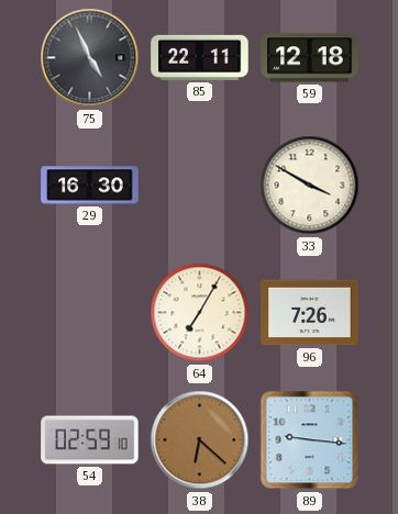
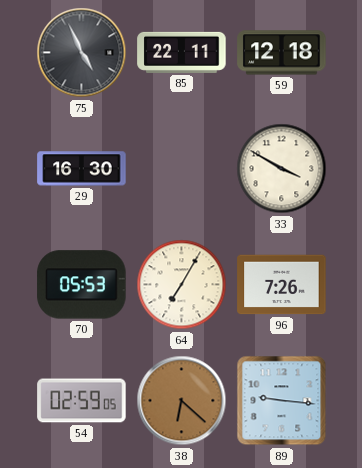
70: none -> 05:53 (82, 285)
54: 02:59:10 -> 02:59:05 (82, 401)
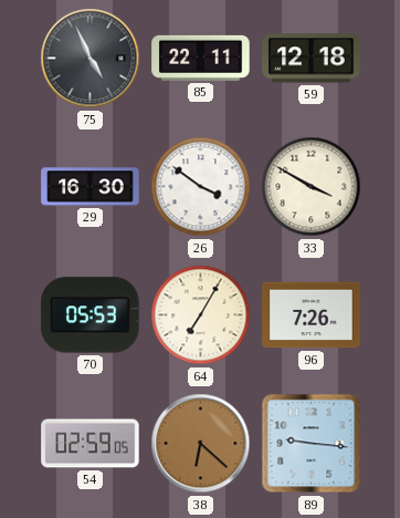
26: none -> 3:51 (201, 187)
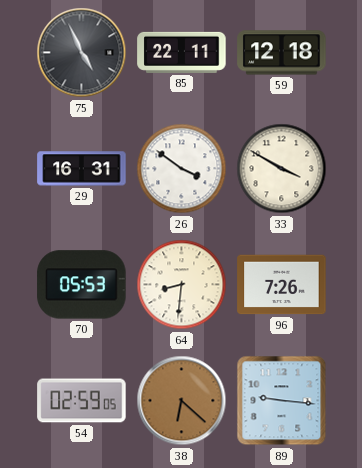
29: 16:30 -> 16:31 (82, 169)
64: 7:05 -> 8:31 (182, 285)
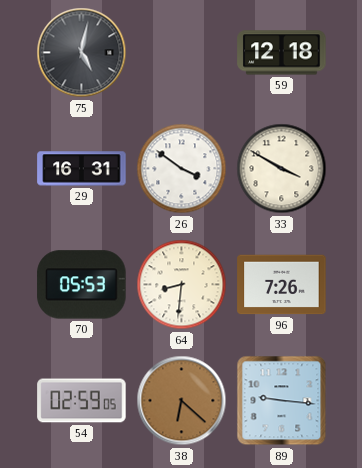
75: 4:56 -> 5:02 (82, 53)
85: 22:11 -> none (182, 52)
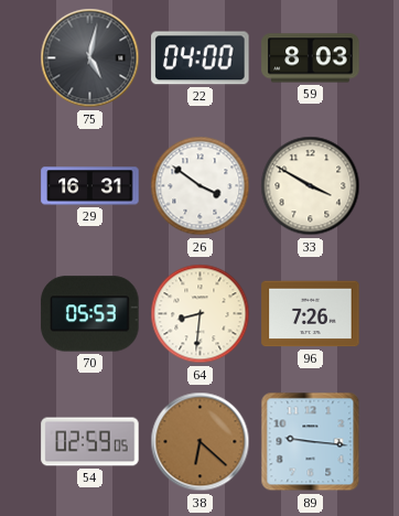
22: none -> 04:00 (201, 58)
59: 12:18 -> 8:03 (311, 58)
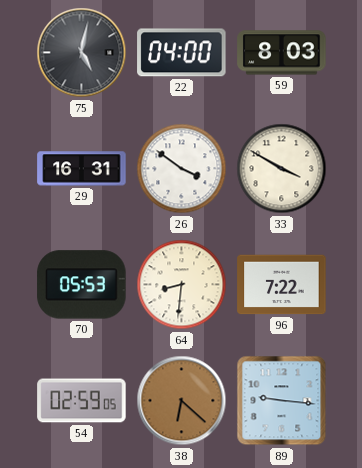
96: 7:26 -> 7:22 (282, 285)
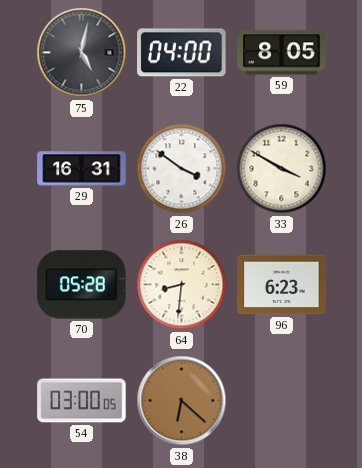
59: 8:03 -> 8:05 (282, 53)
70: 05:53 -> 05:28 (82, 285)
96: 7:22 -> 6:23 (282, 285)
54: 02:59 -> 03:00 (82, 401)
89: 9:16 -> none (282, 401)
